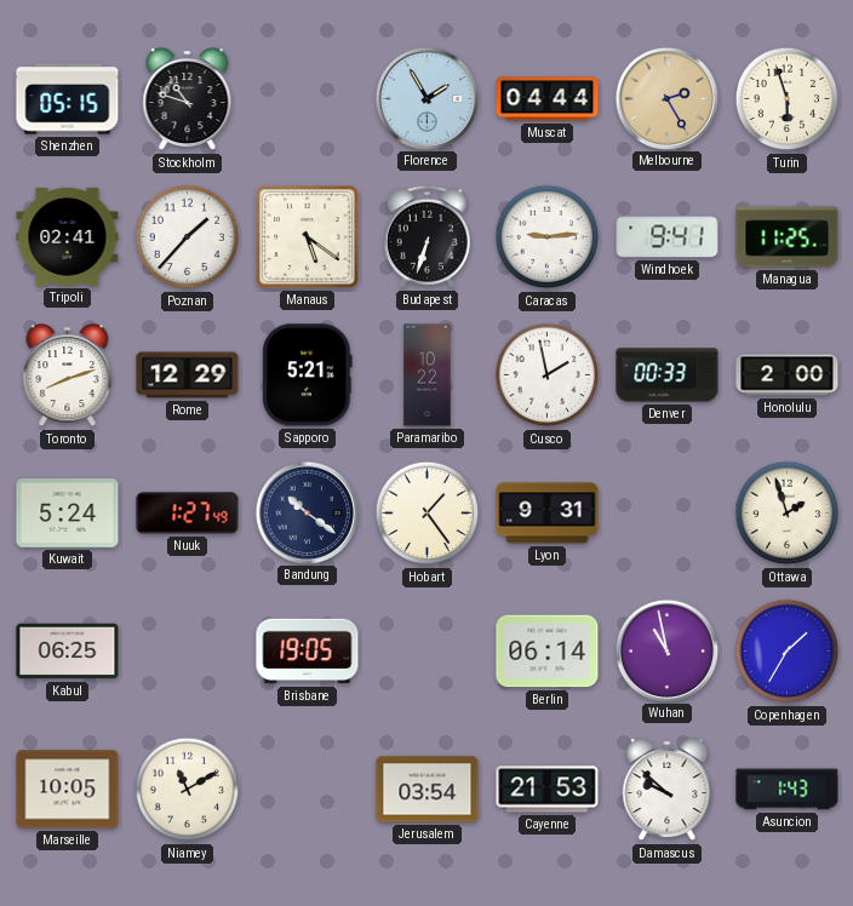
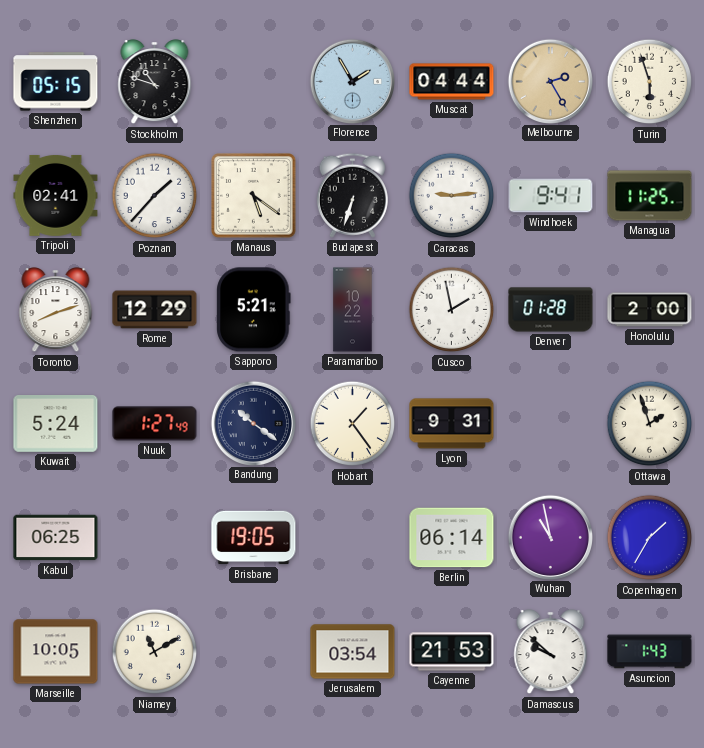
Denver: 00:33 -> 01:28 (551, 310)
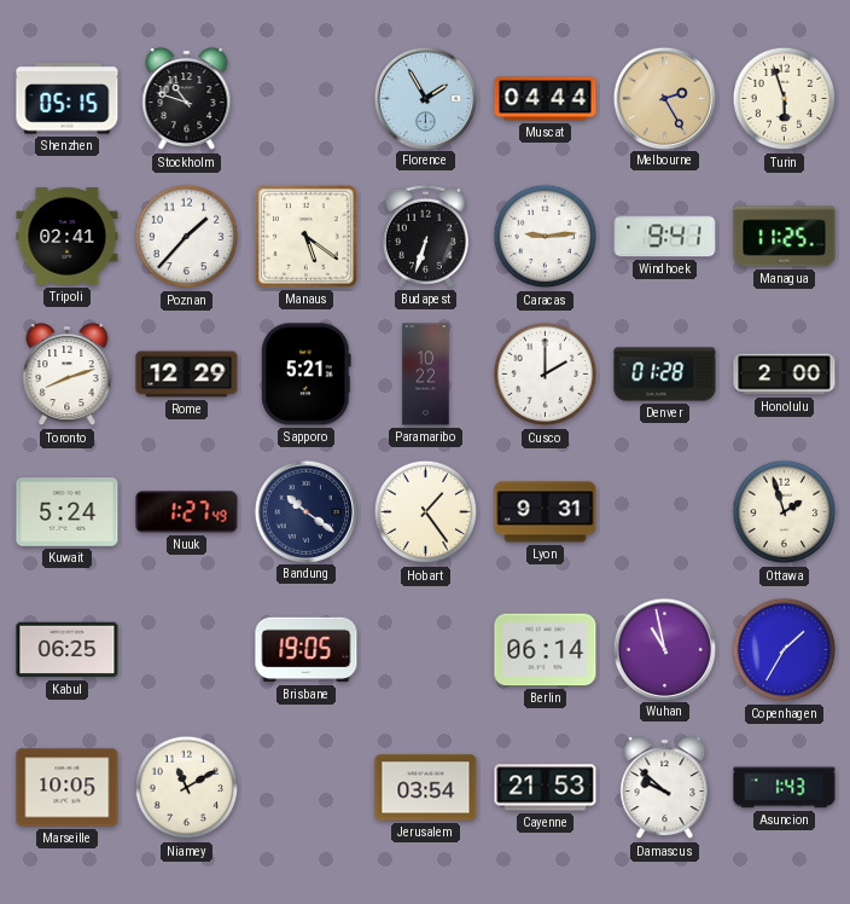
Cusco: 1:58 -> 2:00 (546, 375)
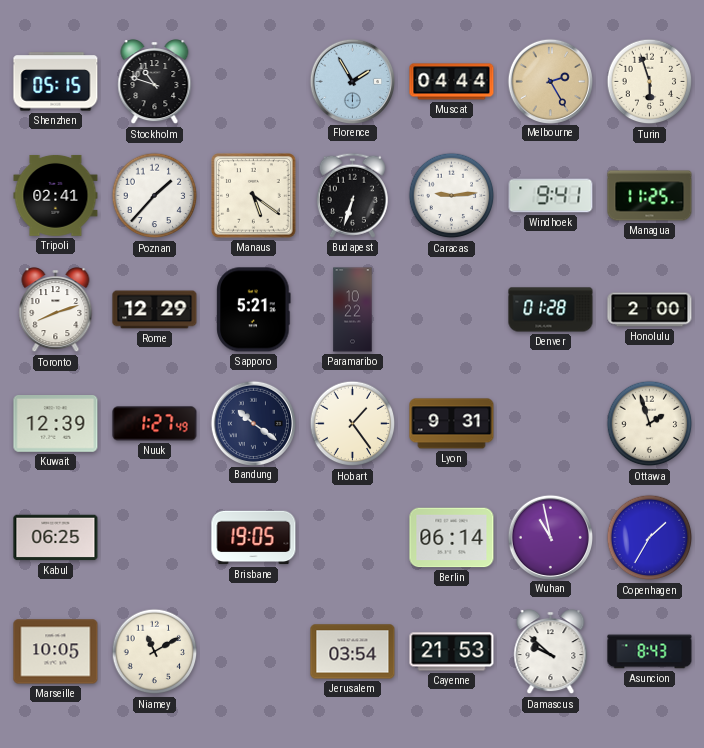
Cusco: 2:00 -> none (546, 375)
Kuwait: 5:24 -> 12:39 (56, 424)
Asuncion: 1:43 -> 8:43 (650, 652)
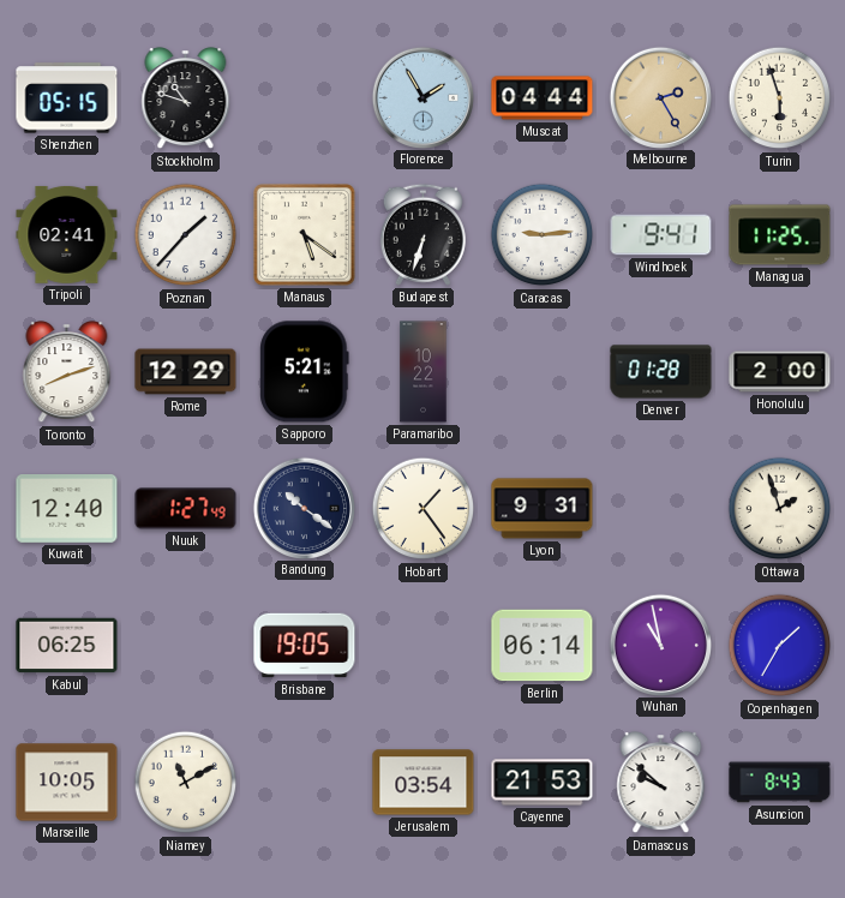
Kuwait: 12:39 -> 12:40 (67, 509)
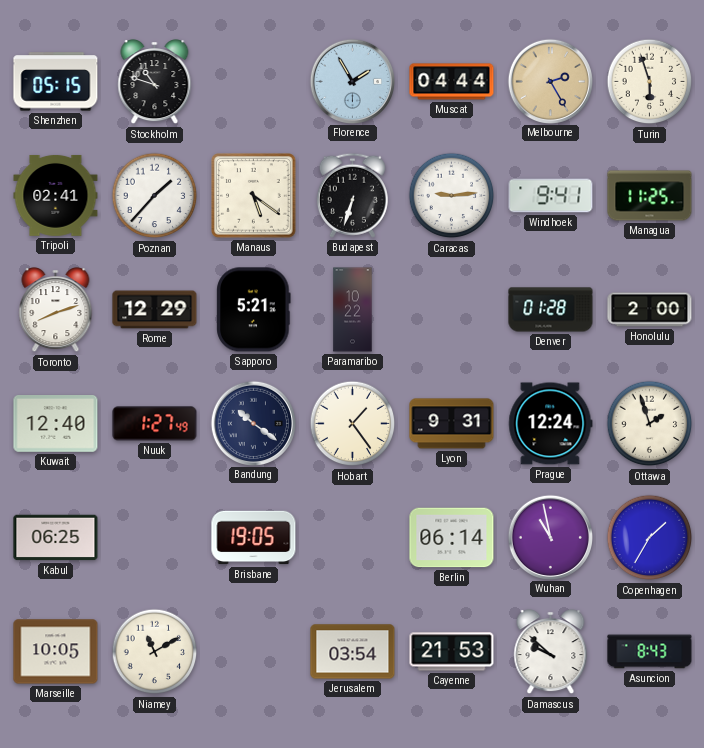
Prague: none -> 12:24 (551, 424)
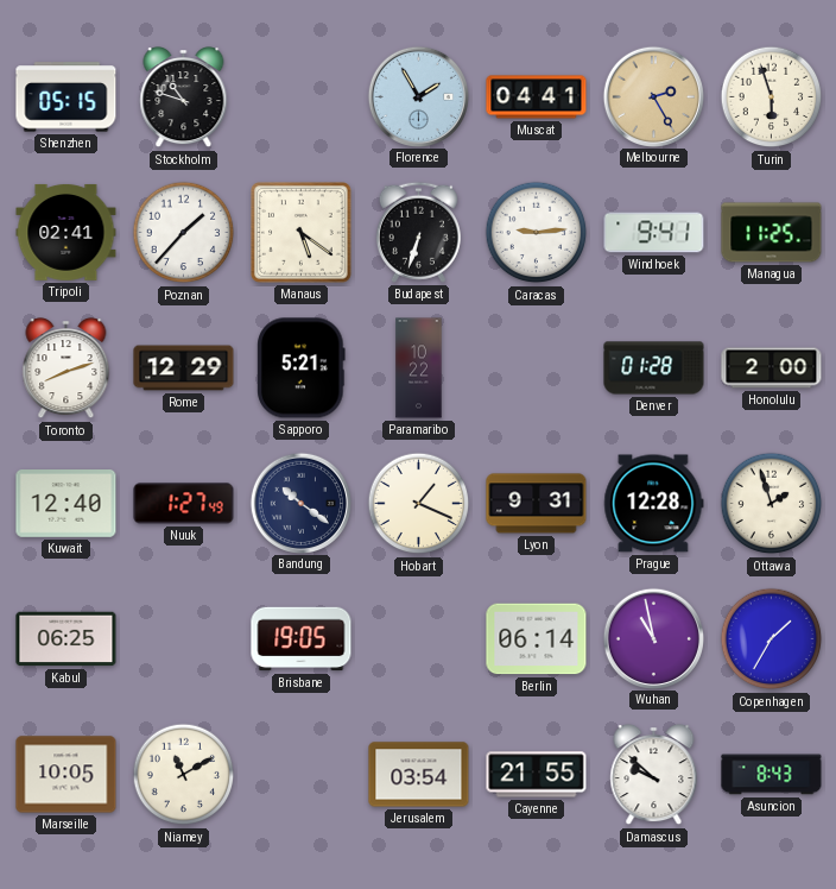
Muscat: 04:44 -> 04:41 (537, 97)
Hobart: 1:24 -> 1:19 (419, 504)
Prague: 12:24 -> 12:28 (654, 504)
Cayenne: 21:53 -> 21:55 (537, 775)
